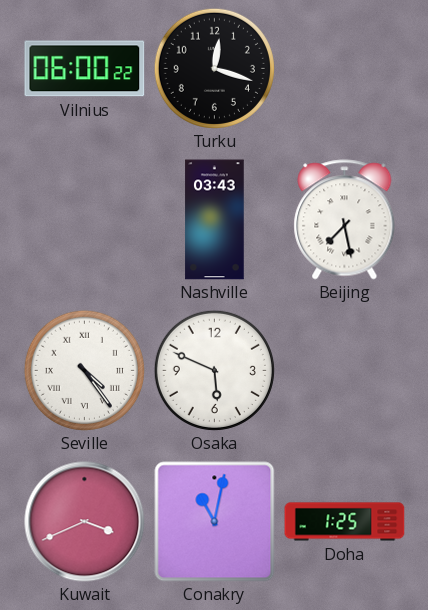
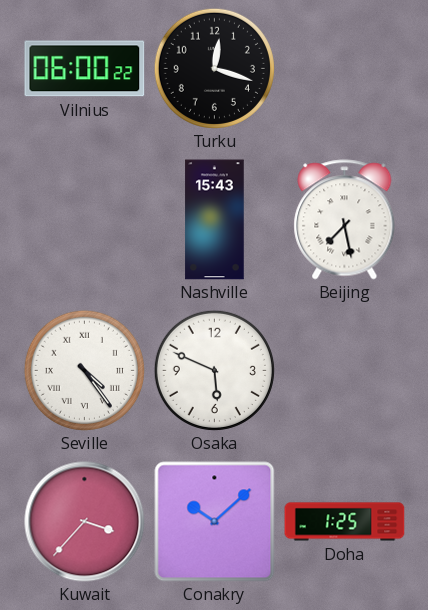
Nashville: 03:43 -> 15:43 (215, 220)
Kuwait: 3:41 -> 3:37 (85, 522)
Conakry: 11:02 -> 10:08 (215, 522)
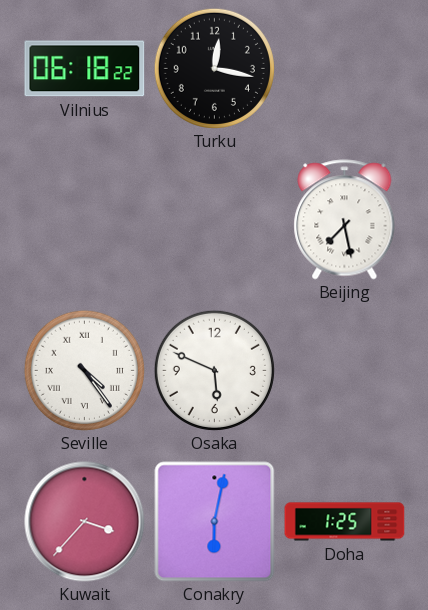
Vilnius: 06:00 -> 06:18 (85, 69)
Turku: 12:18 -> 12:17 (214, 68)
Nashville: 15:43 -> none (215, 220)
Conakry: 10:08 -> 6:02 (215, 522)
